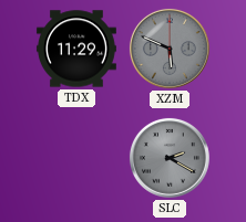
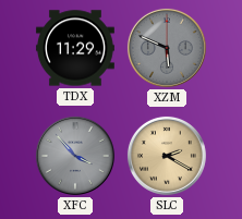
XFC: none -> 3:53 (75, 156)
SLC dial: grey -> champagne (167, 156)
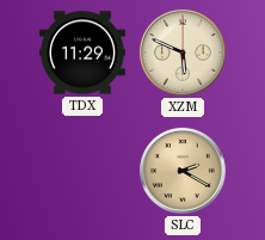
XZM dial: grey -> cream (183, 53)
XFC: 3:53 -> none (75, 156)
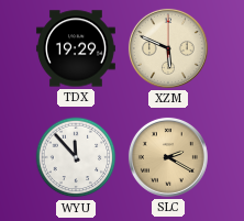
TDX: 11:29 -> 19:29 (76, 48)
WYU: none -> 11:53 (76, 157)
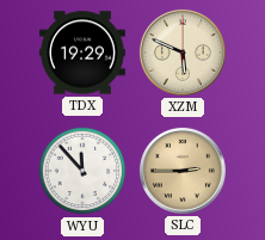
SLC: 2:20 -> 2:45 (183, 171)
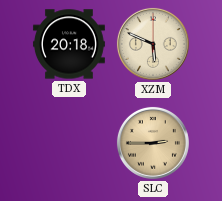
TDX: 19:29 -> 20:18 (69, 44)
WYU: 11:53 -> none (82, 171)
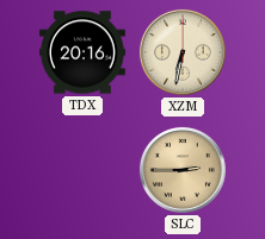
TDX: 20:18 -> 20:16 (82, 52)
XZM: 5:49 -> 6:32 (183, 52)
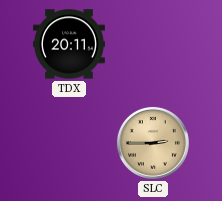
TDX: 20:16 -> 20:11 (69, 44)
XZM: 6:32 -> none (183, 52)
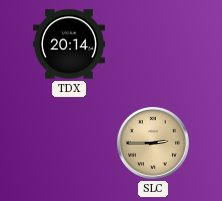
TDX: 20:11 -> 20:14 (69, 44)
